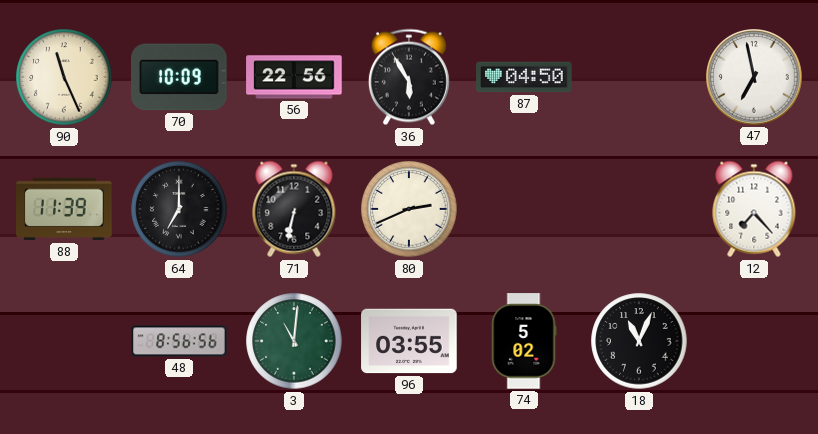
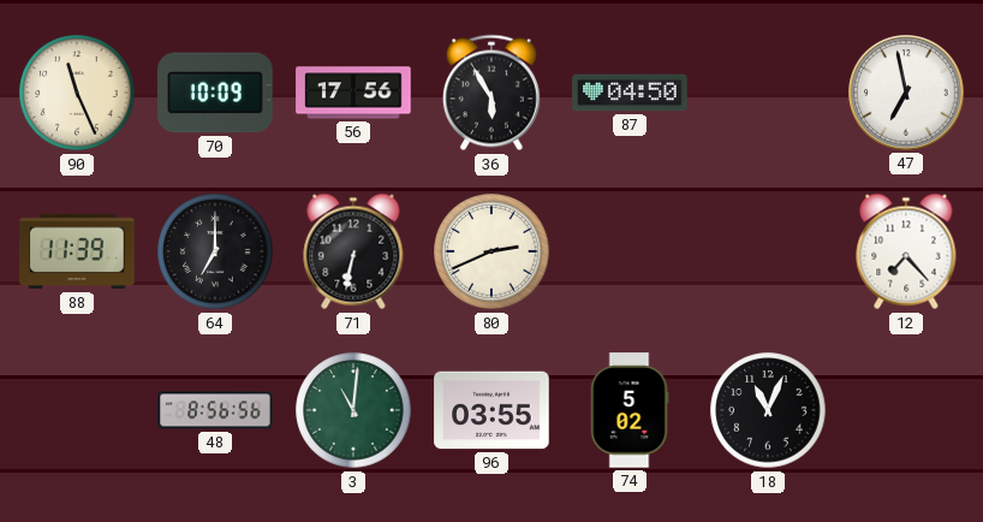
56: 22:56 -> 17:56 (353, 93)
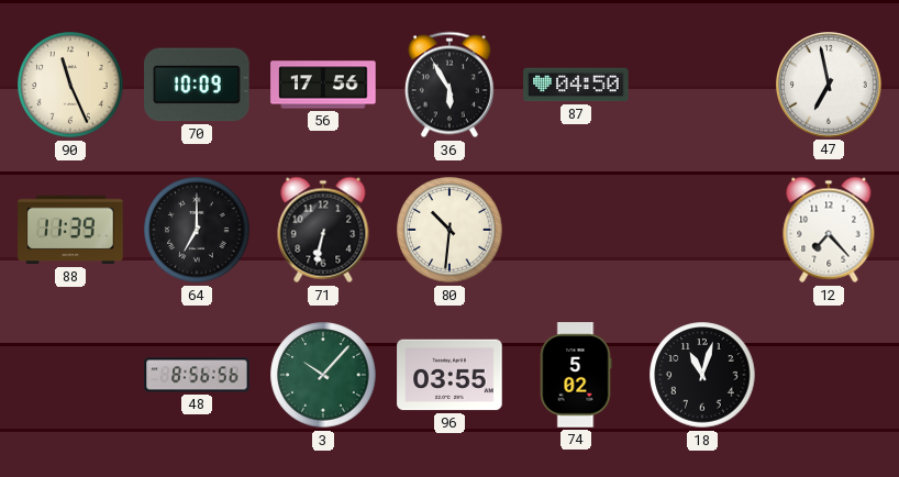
80: 2:41 -> 10:31 (449, 230)
3: 11:01 -> 10:07 (323, 375)
18: 11:04 -> 11:03 (702, 375)
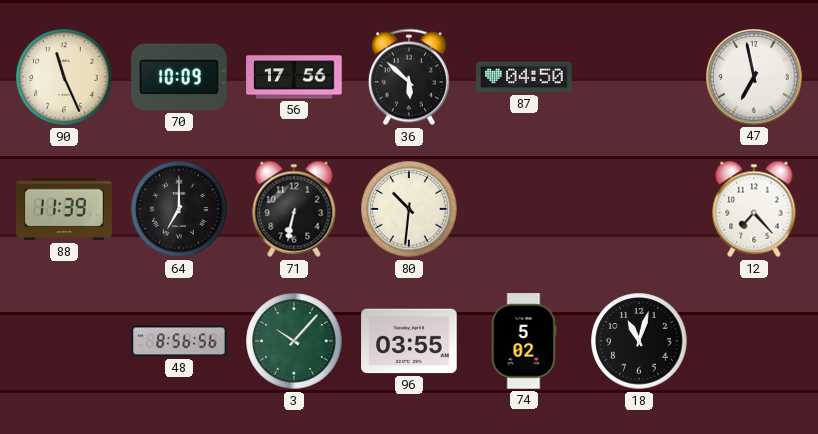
36: 5:55 -> 5:52 (409, 77)
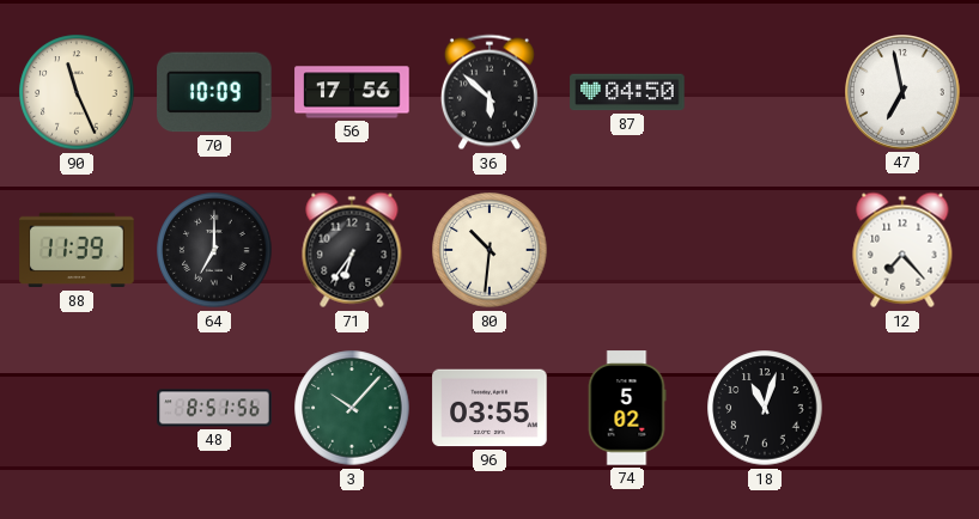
71: 6:32 -> 6:36 (352, 250)
48: 8:56 -> 8:51 (214, 408)
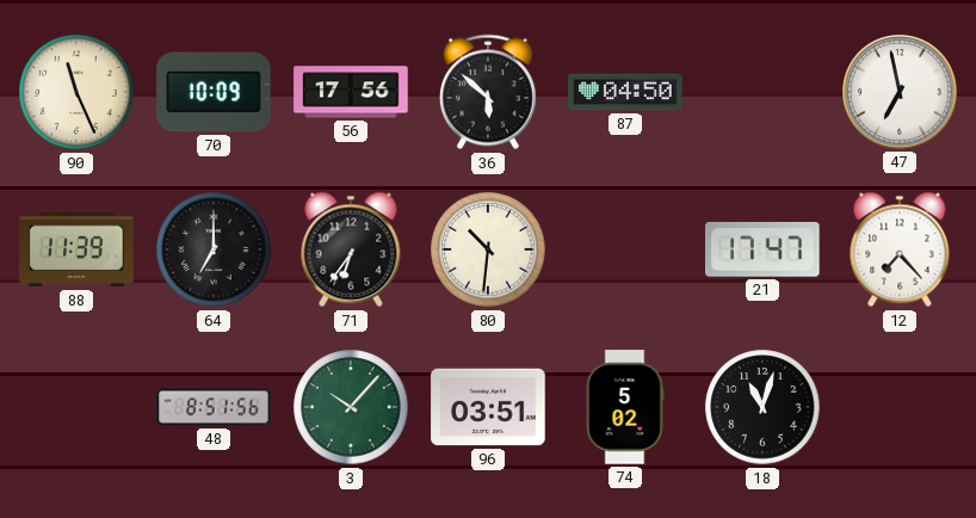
21: none -> 17:47 (764, 249)
96: 03:55 -> 03:51 (488, 407)
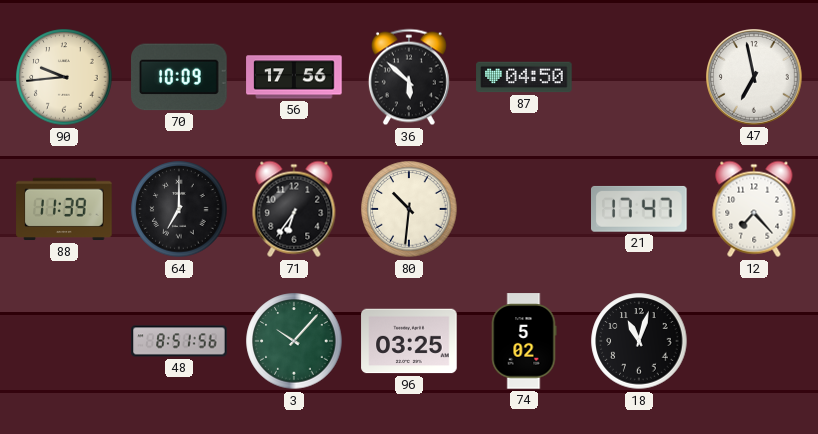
90: 11:26 -> 9:44 (64, 77)
96: 03:51 -> 03:25 (409, 341)
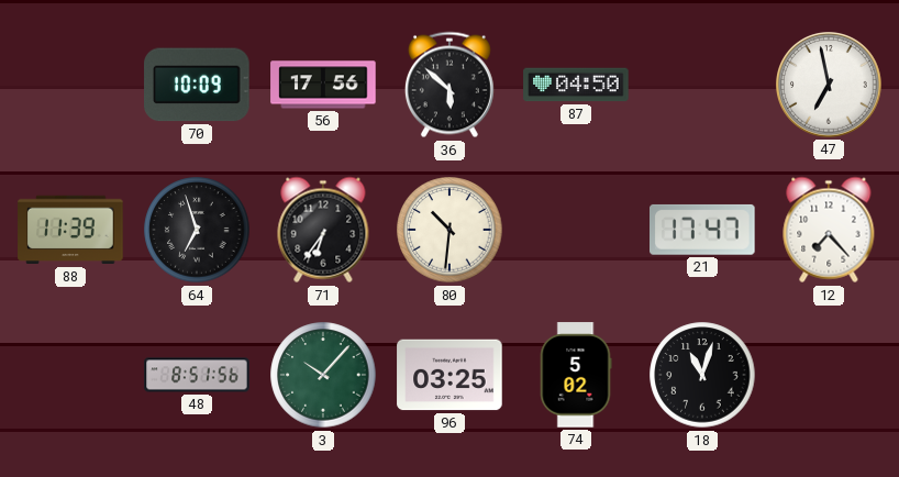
90: 9:44 -> none (64, 77)
64: 7:00 -> 6:57 (197, 230)
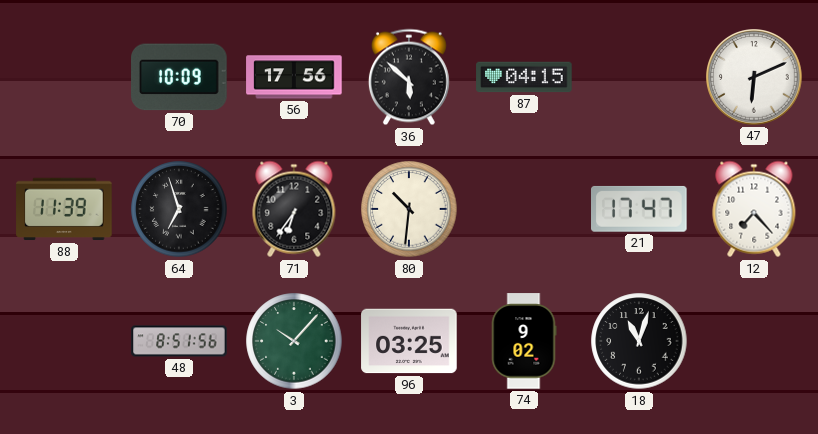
87: 04:50 -> 04:15 (524, 77)
47: 6:58 -> 6:11 (755, 78)
74: 5:02 -> 9:02 (524, 341)
